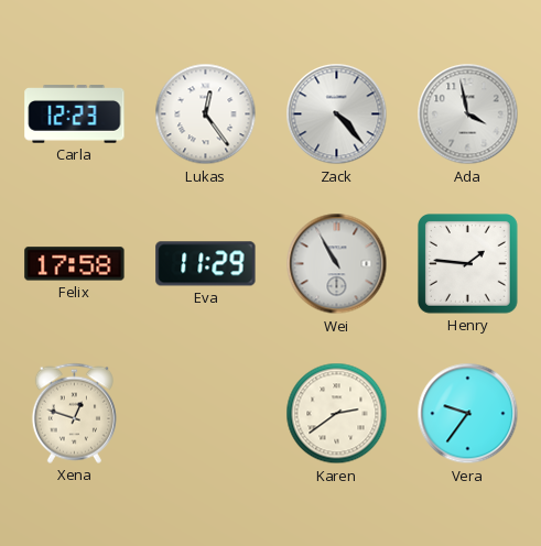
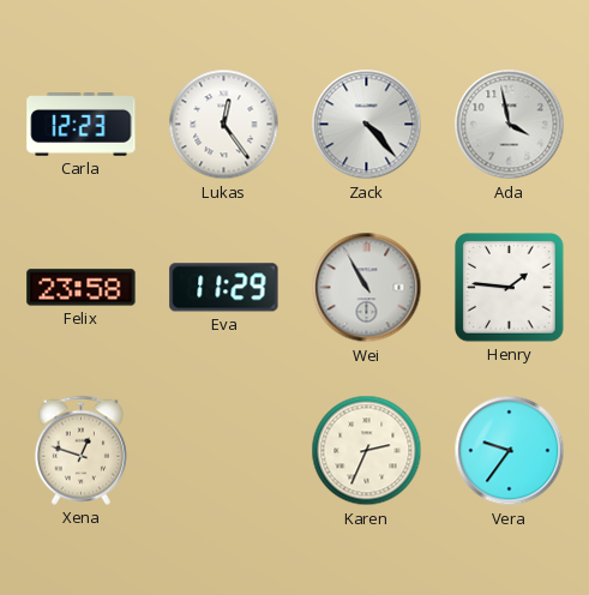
Felix: 17:58 -> 23:58 (82, 288)
Karen: 2:39 -> 2:34 (367, 451)
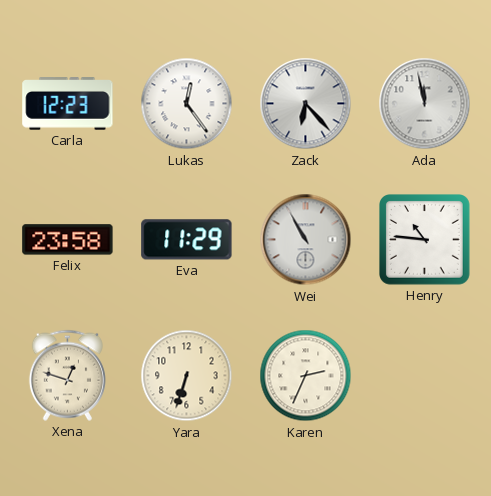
Zack: 4:23 -> 6:23 (306, 104)
Ada: 3:58 -> 11:58 (425, 104)
Henry: 1:46 -> 10:46 (425, 240)
Yara: none -> 6:33 (187, 376)
Vera: 9:36 -> none (510, 451)
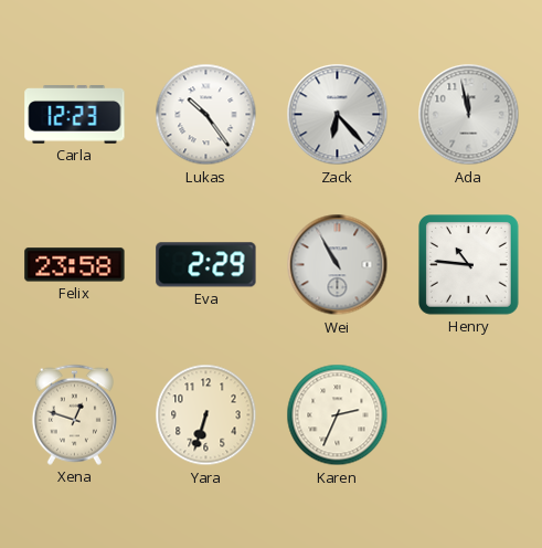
Lukas: 12:24 -> 10:24 (206, 115)
Eva: 11:29 -> 2:29 (206, 265)
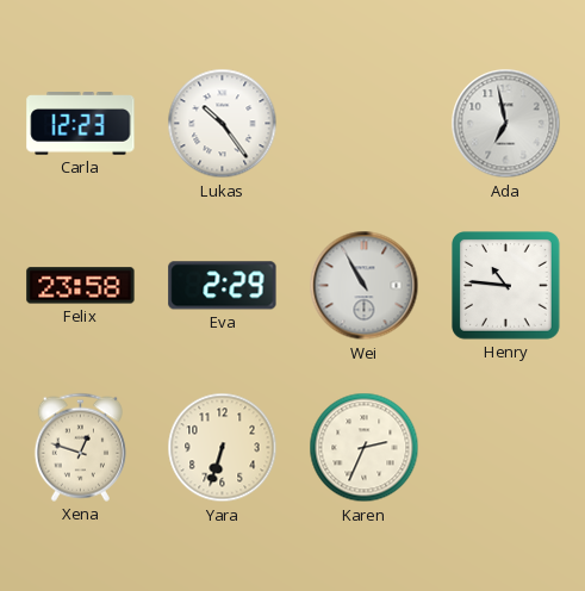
Zack: 6:23 -> none (338, 115)
Ada: 11:58 -> 6:58 (506, 124)
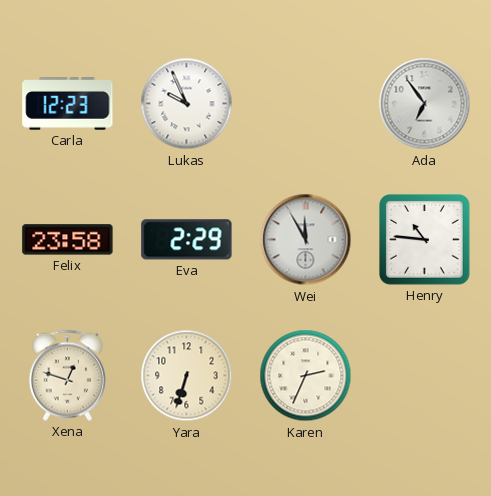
Lukas: 10:24 -> 9:56 (187, 104)
Ada: 6:58 -> 6:54 (425, 104)
Wei: 10:55 -> 11:55 (306, 240)
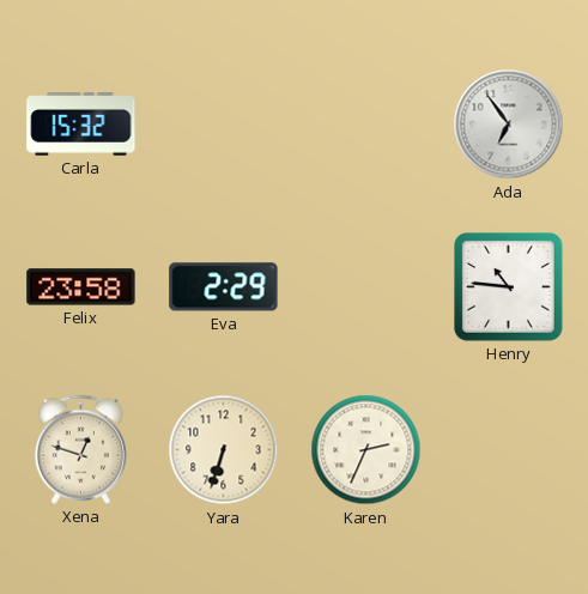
Carla: 12:23 -> 15:32 (81, 125)
Lukas: 9:56 -> none (187, 104)
Wei: 11:55 -> none (306, 240)
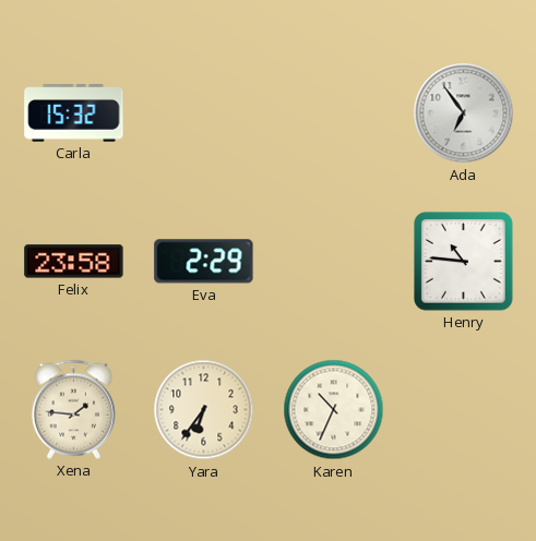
Xena: 12:48 -> 1:46 (73, 409)
Yara: 6:33 -> 6:36 (204, 410)
Karen: 2:34 -> 10:34 (334, 410)
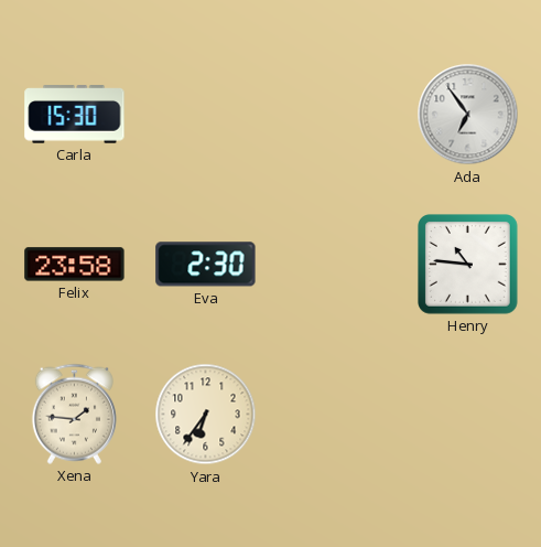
Carla: 15:32 -> 15:30 (75, 115)
Eva: 2:29 -> 2:30 (206, 265)
Karen: 10:34 -> none (334, 410)
